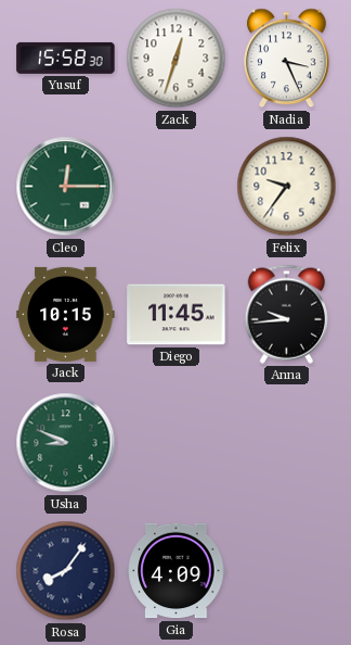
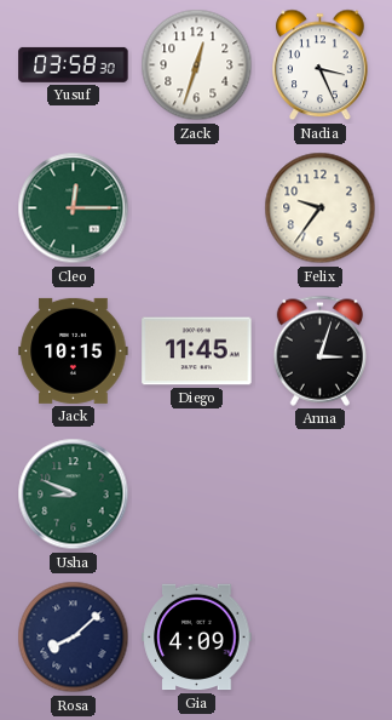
Yusuf: 15:58 -> 03:58 (74, 64)
Anna: 9:44 -> 3:03 (319, 350)
Rosa: 8:06 -> 8:08 (74, 638)
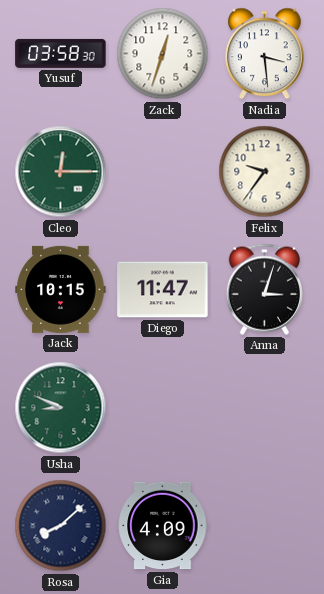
Nadia: 3:26 -> 3:29 (265, 54)
Diego: 11:45 -> 11:47 (163, 290)
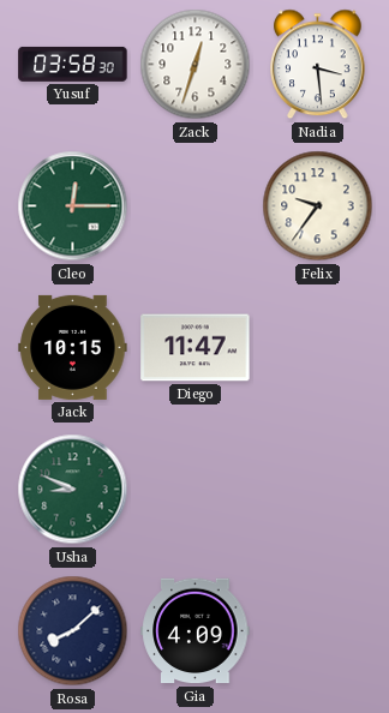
Anna: 3:03 -> none (264, 289)
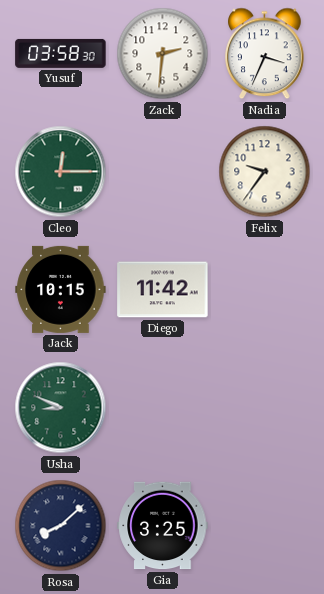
Zack: 12:33 -> 2:31 (163, 54)
Nadia: 3:29 -> 3:34 (265, 54)
Diego: 11:47 -> 11:42 (163, 290)
Gia: 4:09 -> 3:25 (163, 526)
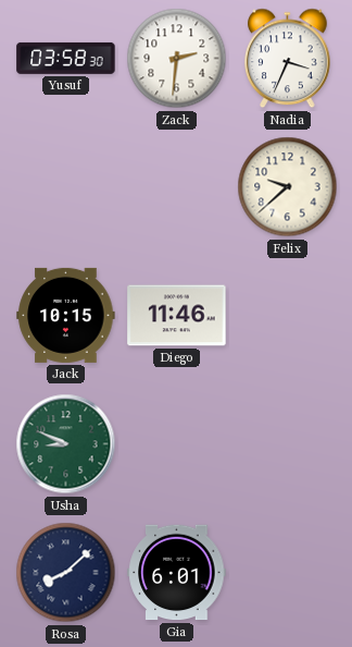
Cleo: 12:15 -> none (61, 172)
Felix: 9:36 -> 9:38 (288, 187)
Diego: 11:42 -> 11:46 (177, 316)
Gia: 3:25 -> 6:01 (177, 573)
